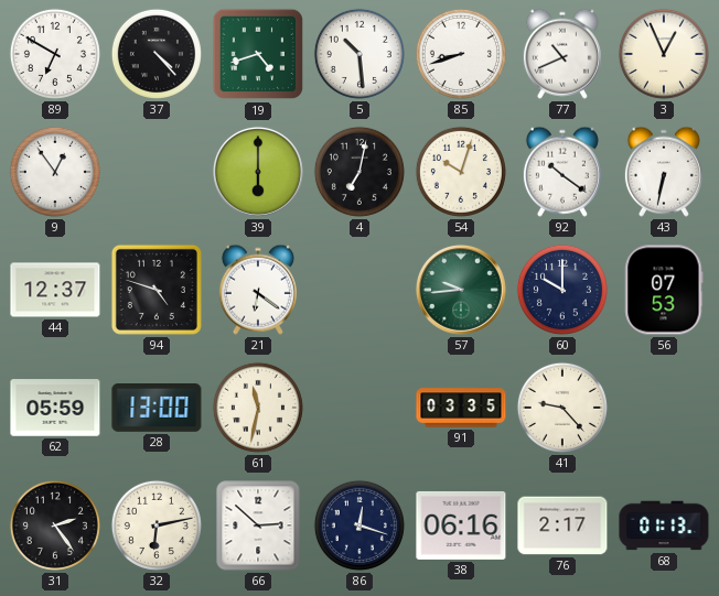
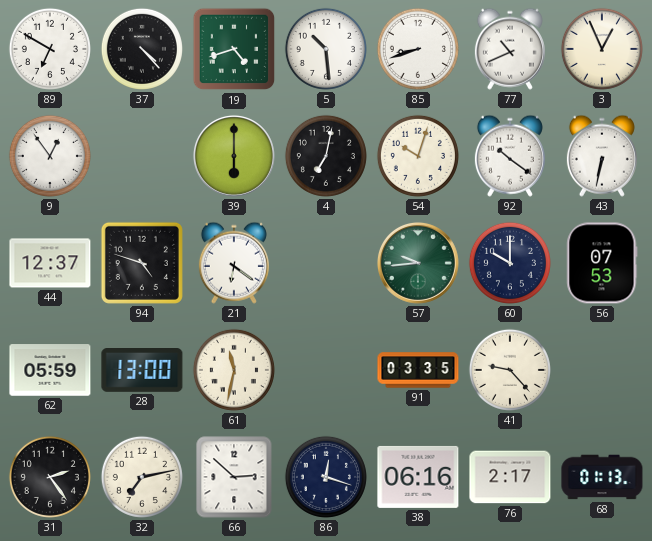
32: 6:13 -> 7:13 (142, 477)
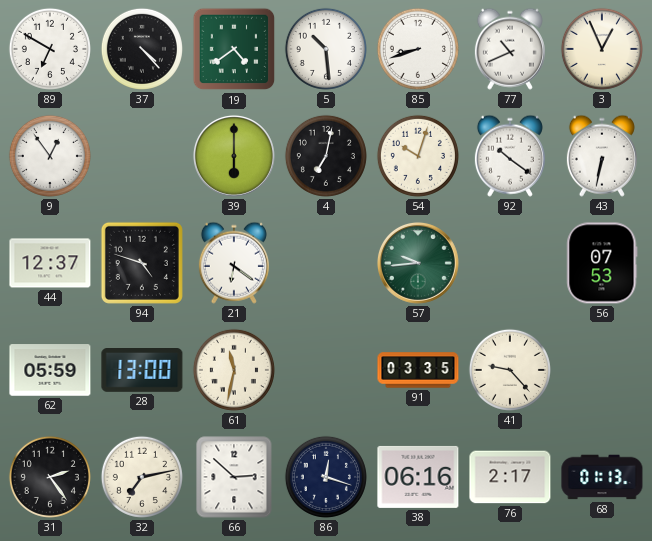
19: 4:42 -> 4:39 (234, 49)
60: 10:00 -> none (510, 263)
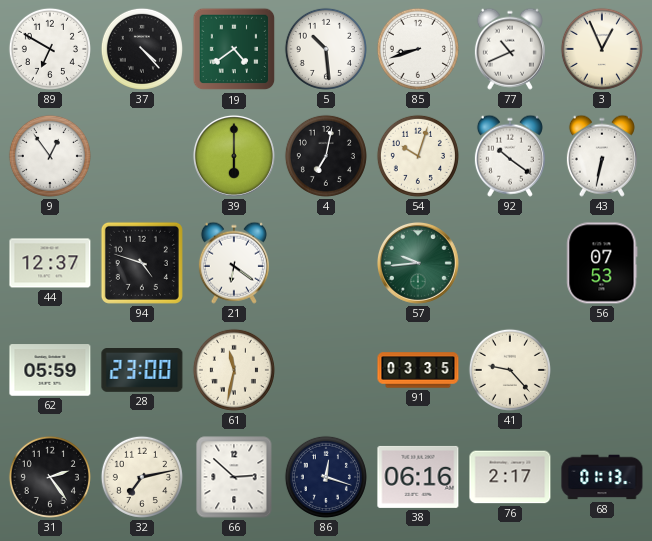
28: 13:00 -> 23:00 (142, 371)
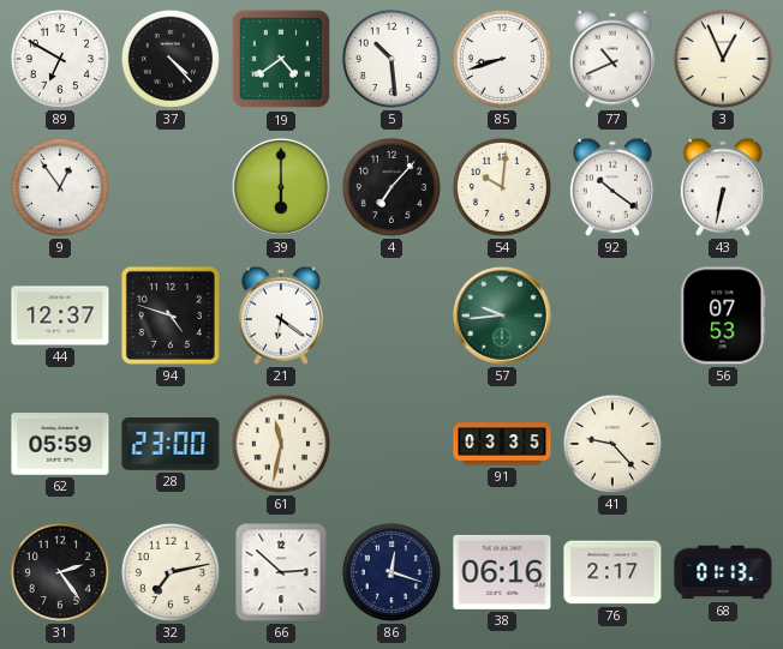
4: 7:02 -> 7:07 (391, 187)
54: 10:03 -> 10:01 (502, 187)
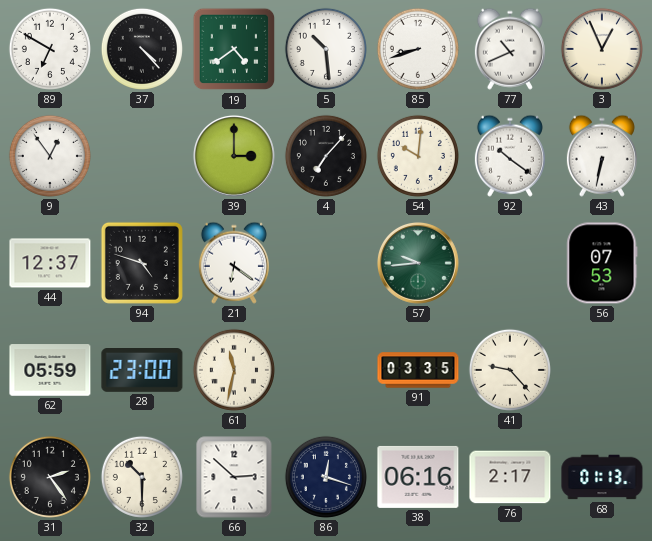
39: 6:00 -> 3:00 (234, 156)
32: 7:13 -> 10:30 (142, 477)
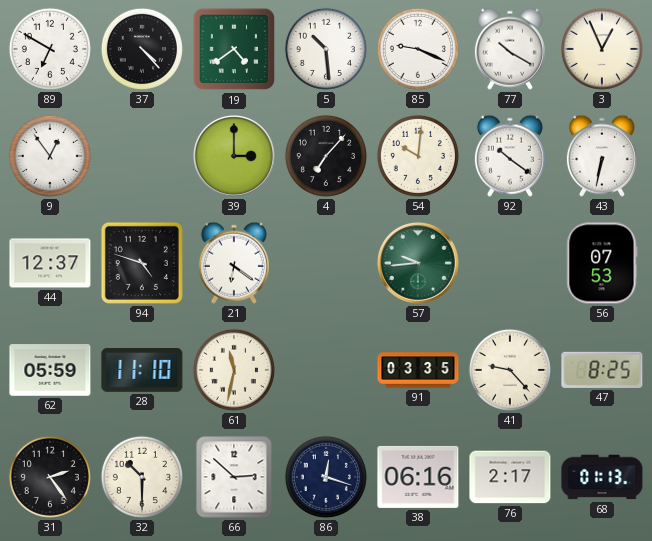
85: 8:42 -> 9:19 (418, 49)
77: 10:41 -> 10:20 (510, 49)
28: 23:00 -> 11:10 (142, 371)
47: none -> 8:25 (602, 370)
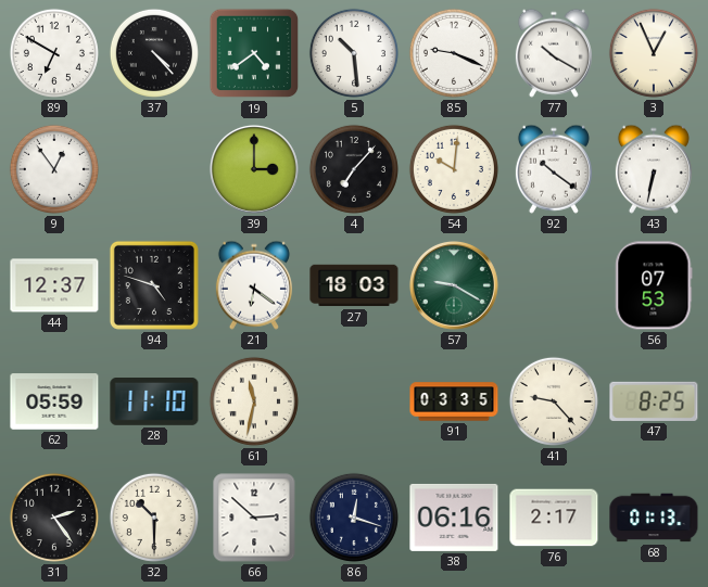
27: none -> 18:03 (354, 285)
57: 9:44 -> 9:20 (454, 285)
